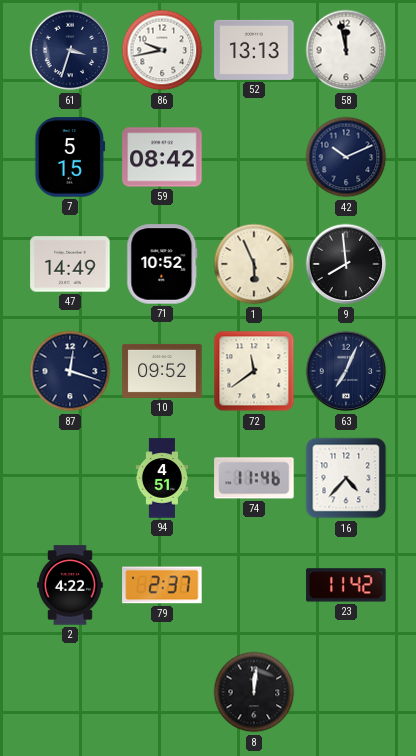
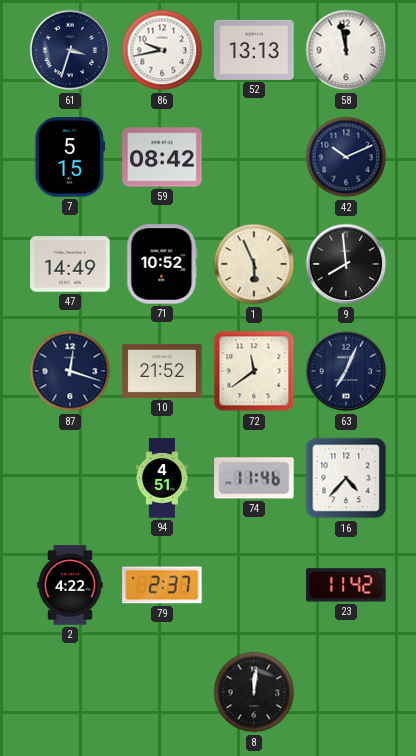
10: 09:52 -> 21:52 (162, 371)
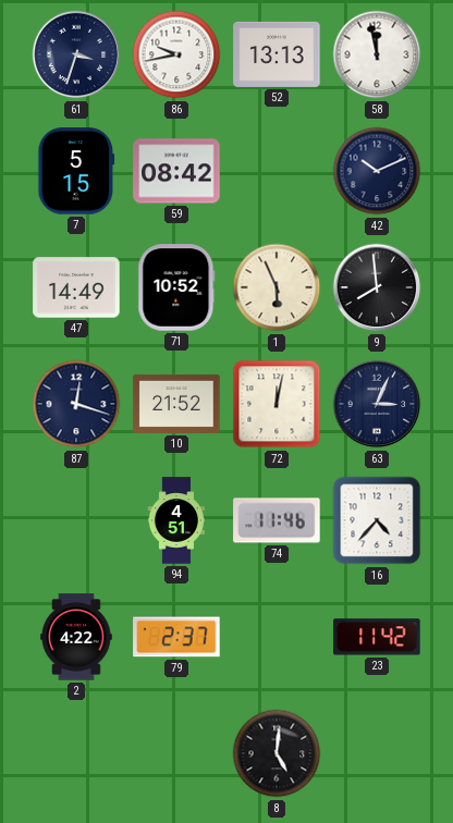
72: 11:39 -> 12:02 (277, 404)
63: 7:04 -> 3:04 (377, 404)
8: 12:01 -> 5:01 (277, 753)
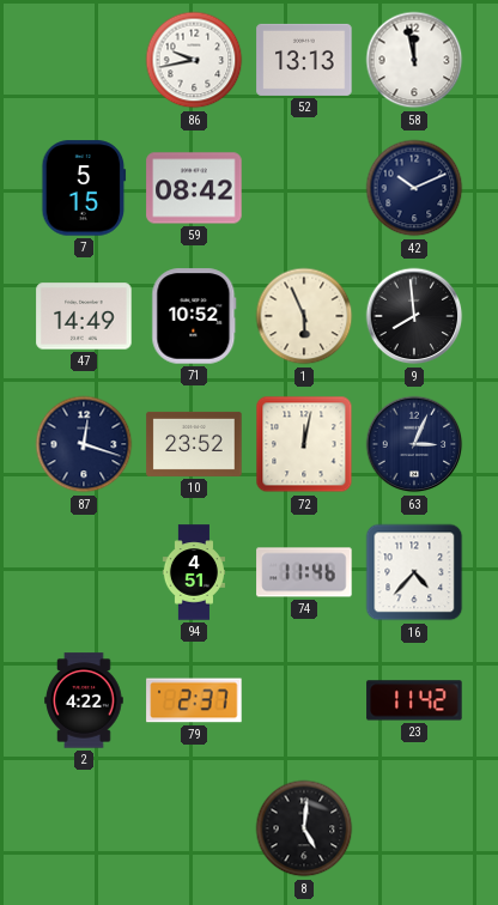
61: 3:33 -> none (76, 54)
10: 21:52 -> 23:52 (194, 444)
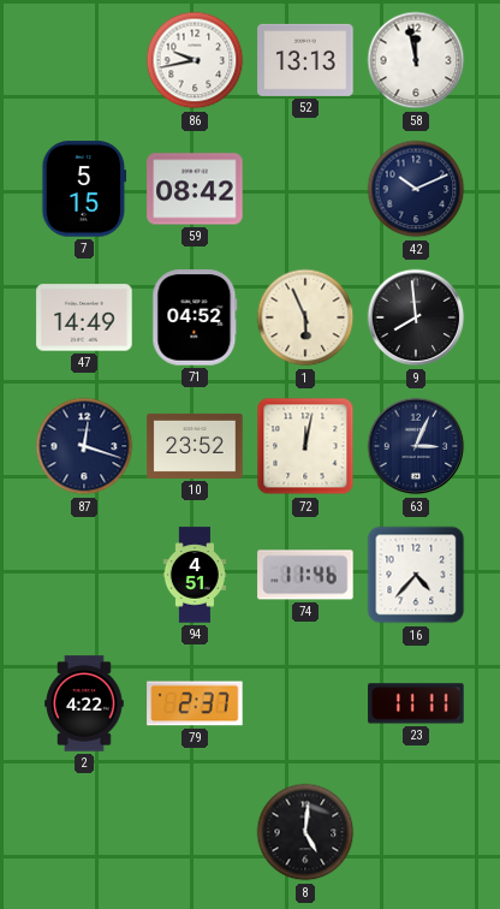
71: 10:52 -> 04:52 (195, 317)
23: 11:42 -> 11:11 (416, 703)
